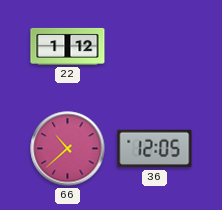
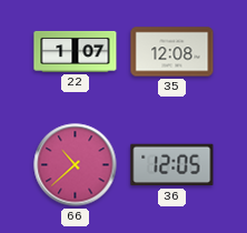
22: 1:12 -> 1:07 (76, 51)
35: none -> 12:08 (172, 52)
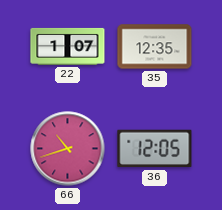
35: 12:08 -> 12:35 (155, 47)
66: 10:38 -> 10:42 (68, 149)
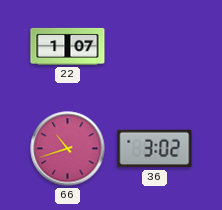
35: 12:35 -> none (155, 47)
36: 12:05 -> 3:02 (155, 149)
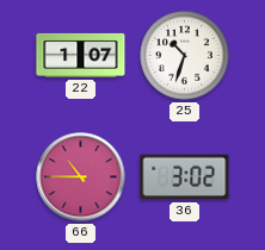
25: none -> 10:33 (185, 56)
66: 10:42 -> 10:45 (81, 177)
